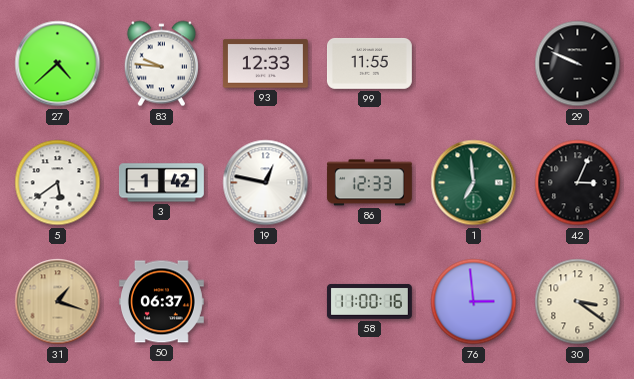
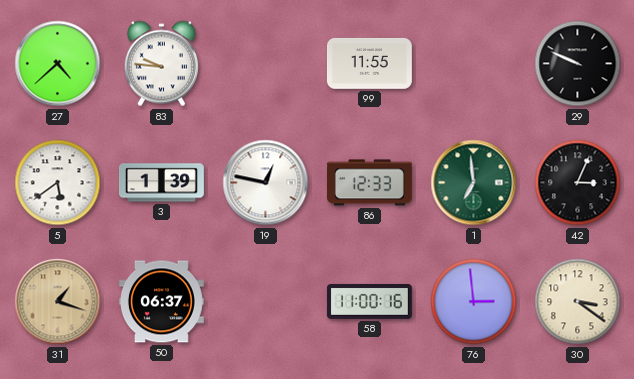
93: 12:33 -> none (265, 64)
3: 1:42 -> 1:39 (161, 183)
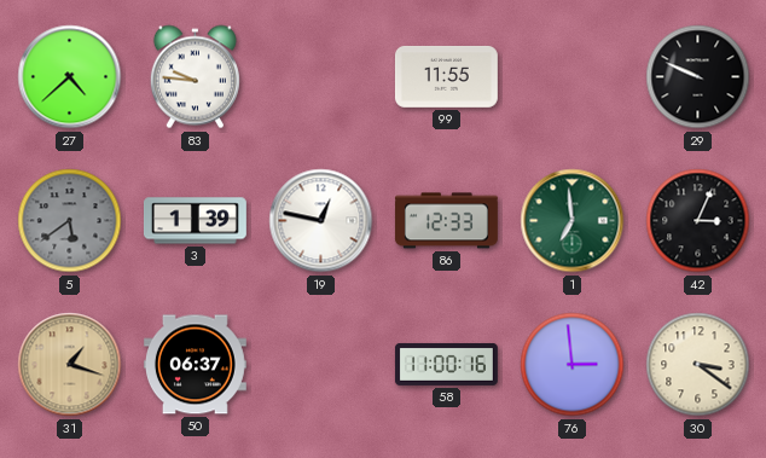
5 dial: white -> grey (70, 221)
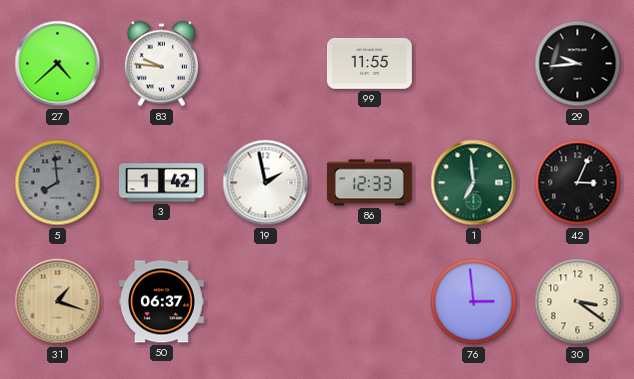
29: 9:49 -> 9:44 (578, 64)
5: 5:39 -> 7:59 (58, 183)
3: 1:39 -> 1:42 (161, 183)
19: 12:47 -> 1:58 (266, 183)
58: 11:00 -> none (446, 364)
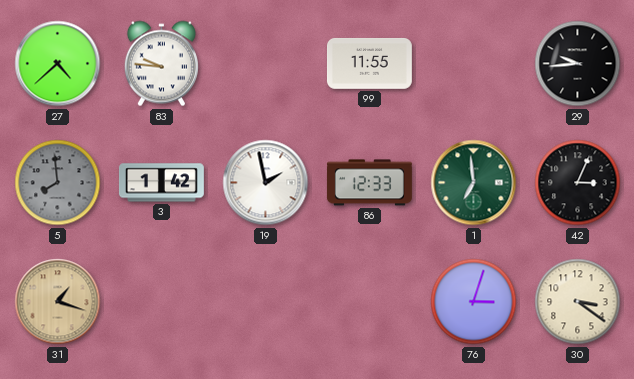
50: 06:37 -> none (161, 302)
76: 2:59 -> 3:03 (474, 302)
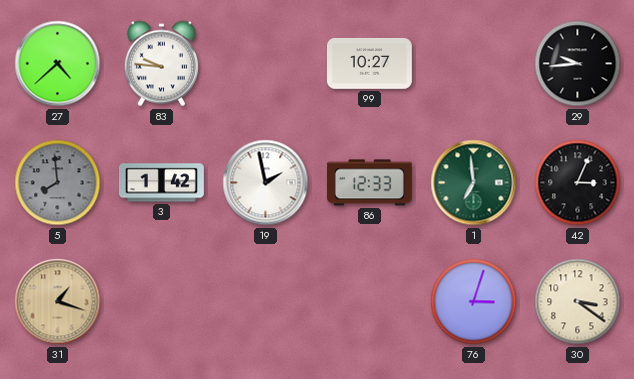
99: 11:55 -> 10:27 (369, 63)
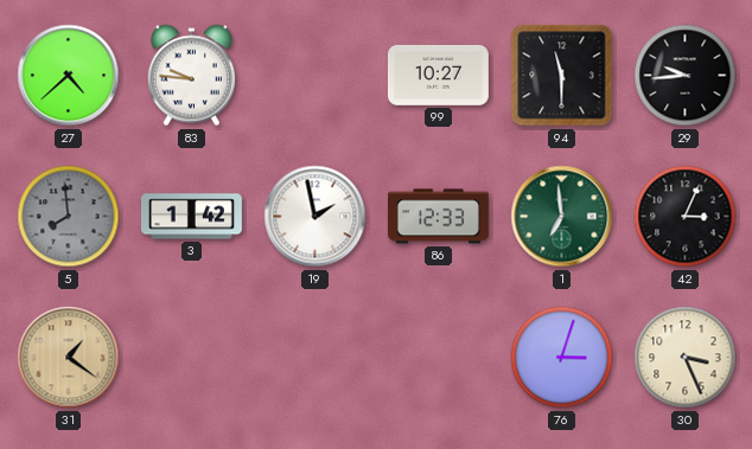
94: none -> 11:30 (562, 76)
31: 1:18 -> 1:21 (69, 358)
30: 3:21 -> 3:26 (686, 358)
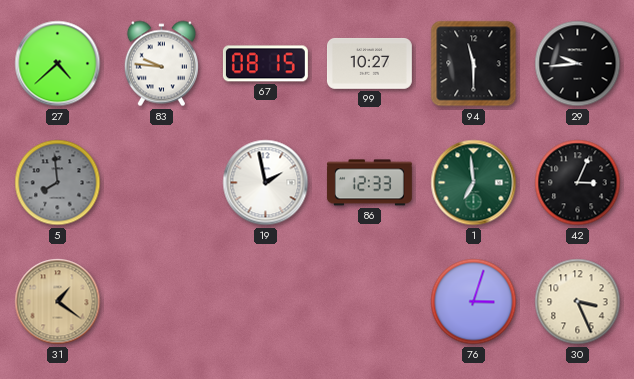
67: none -> 08:15 (265, 64)
3: 1:42 -> none (191, 217)
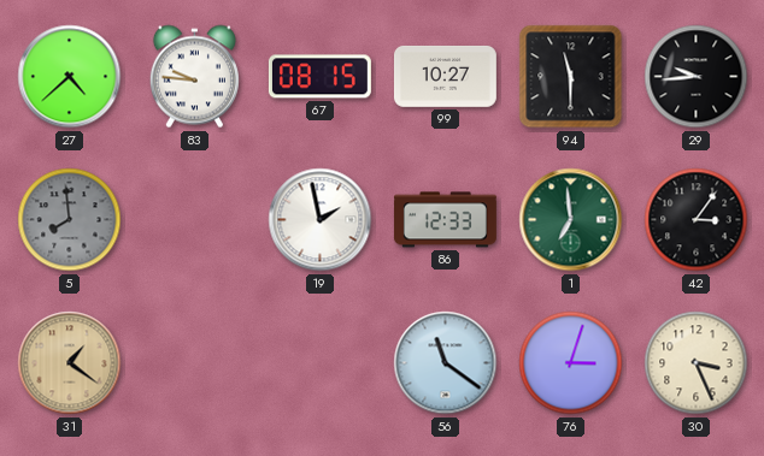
42: 3:04 -> 3:06 (697, 220)
56: none -> 11:21 (446, 363)
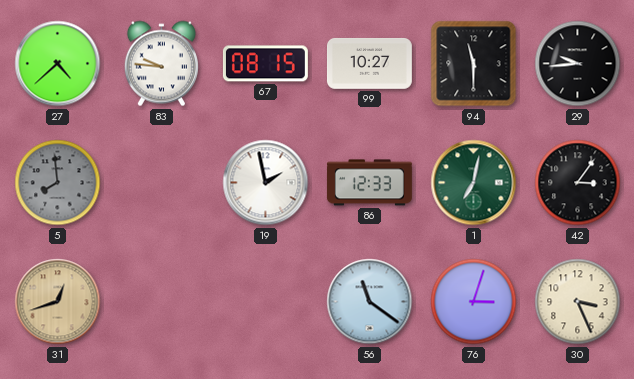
1: 6:59 -> 7:02 (474, 183)
31: 1:21 -> 12:42 (58, 302)
